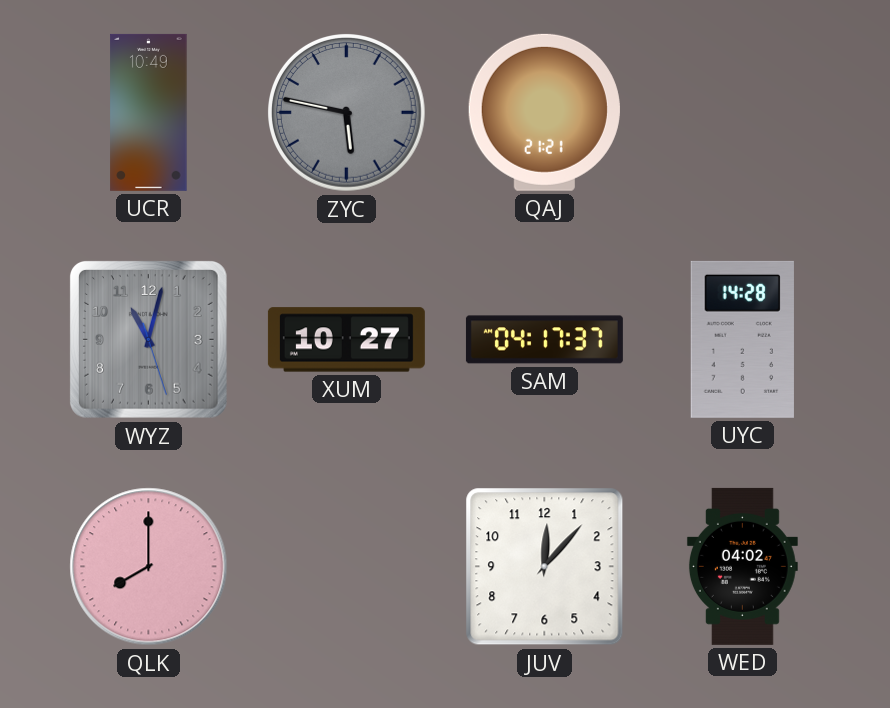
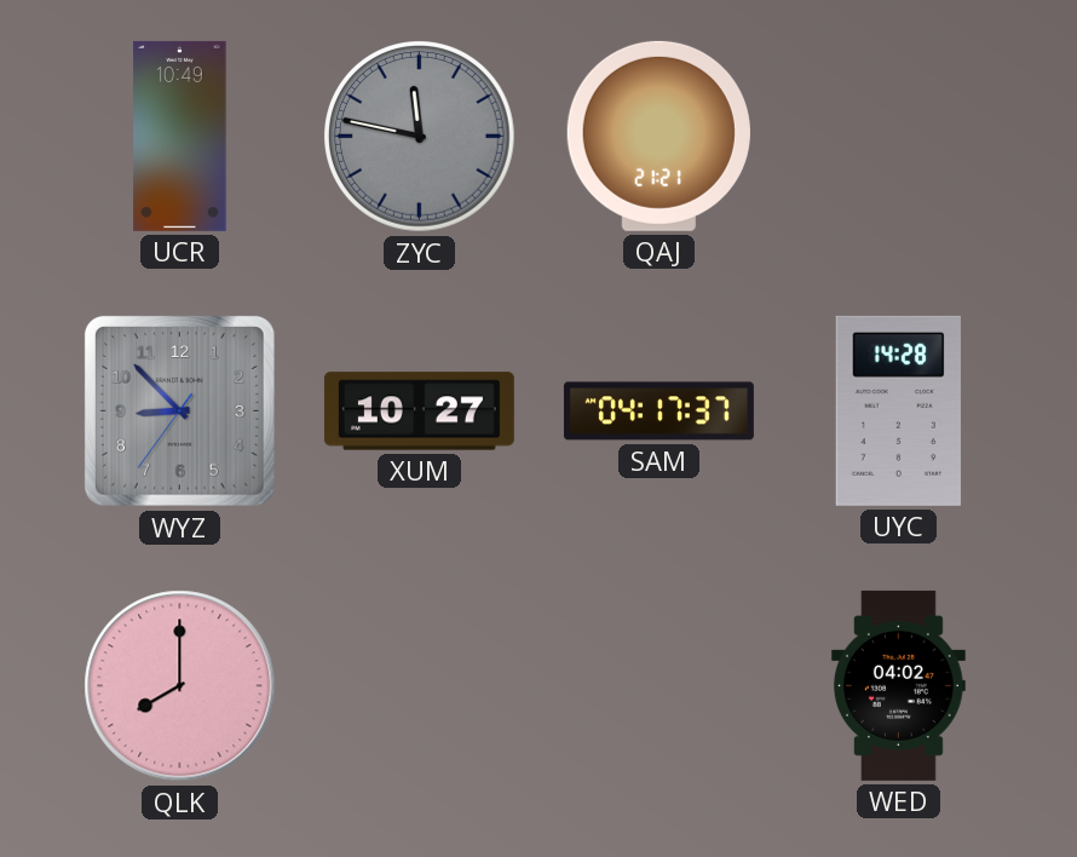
ZYC: 5:47 -> 11:47 (420, 137)
WYZ: 11:02 -> 8:52 (179, 410)
JUV: 12:07 -> none (545, 567)
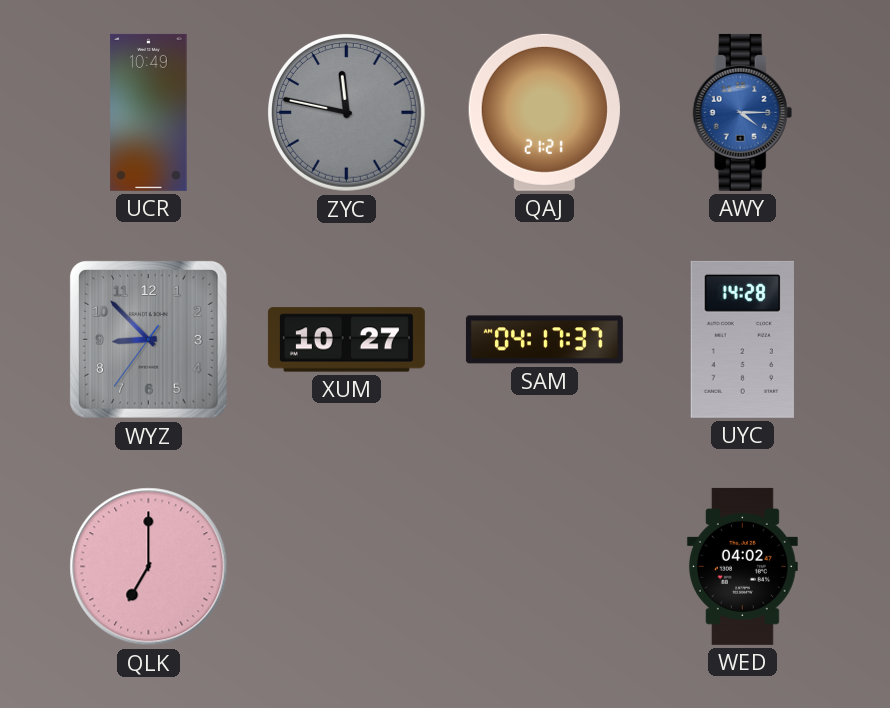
AWY: none -> 4:15 (743, 112)
QLK: 8:00 -> 7:00 (149, 567)
